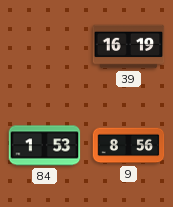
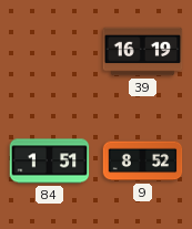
84: 1:53 -> 1:51 (50, 162)
9: 8:56 -> 8:52 (143, 162)
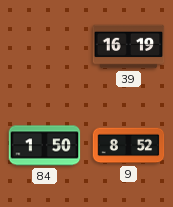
84: 1:51 -> 1:50 (45, 146)
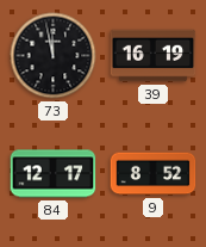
73: none -> 11:58 (54, 56)
84: 1:50 -> 12:17 (54, 174)
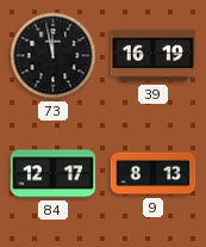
9: 8:52 -> 8:13 (154, 174)
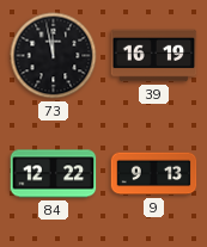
84: 12:17 -> 12:22 (54, 174)
9: 8:13 -> 9:13 (154, 174)
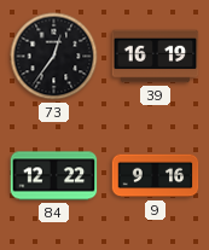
73: 11:58 -> 12:36 (54, 57)
9: 9:13 -> 9:16 (156, 176)
